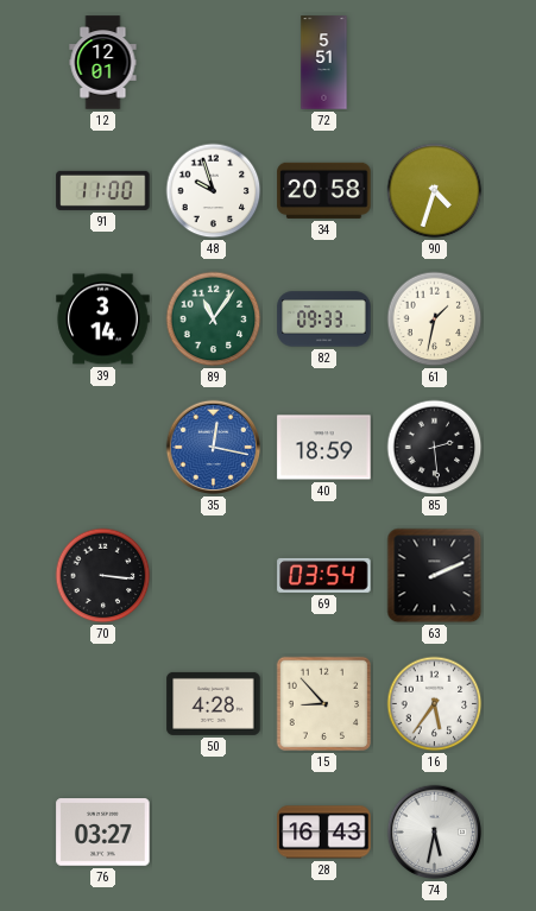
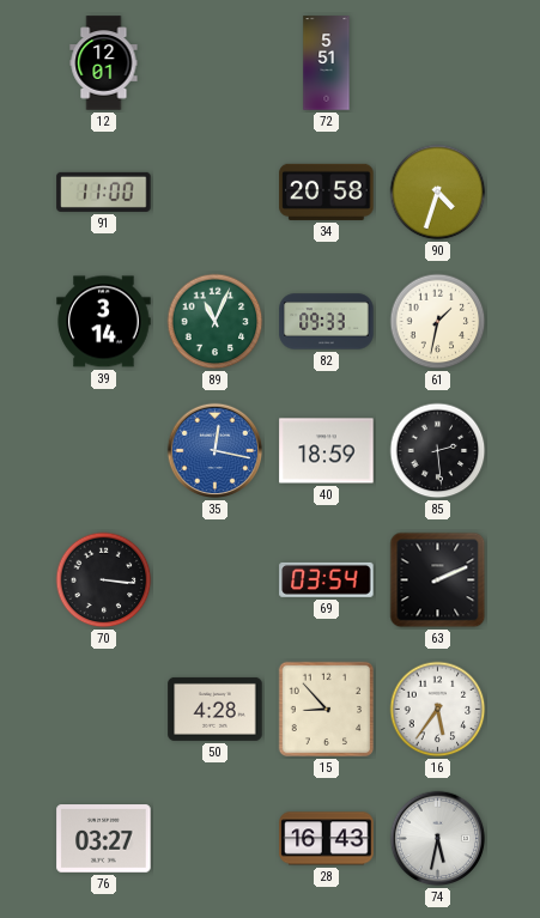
48: 9:57 -> none (214, 191)
89: 11:06 -> 11:04 (216, 322)
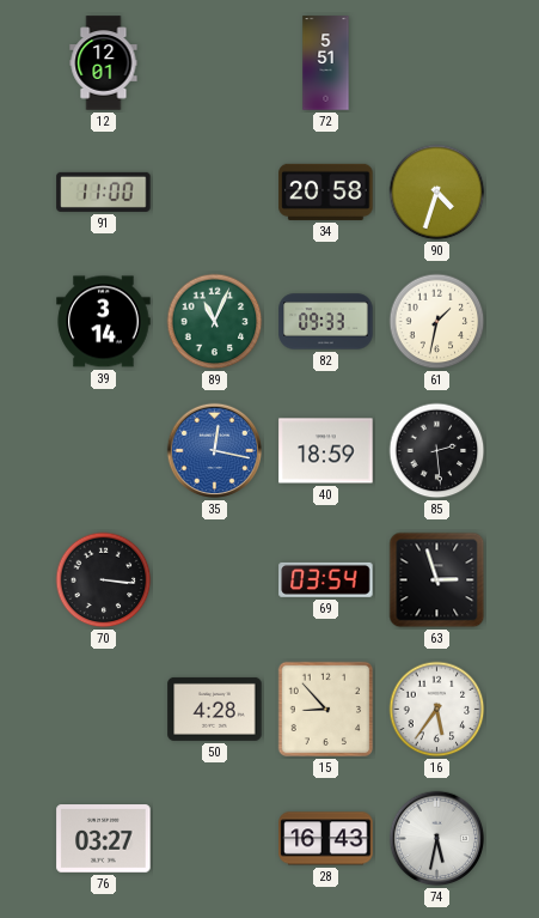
63: 2:11 -> 2:57 (437, 580)
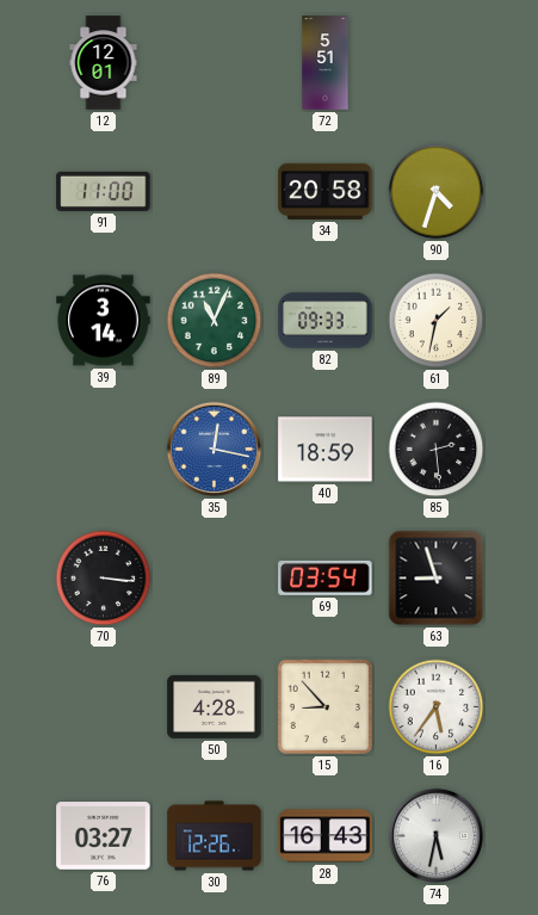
63: 2:57 -> 8:57 (437, 579)
30: none -> 12:26 (215, 836)
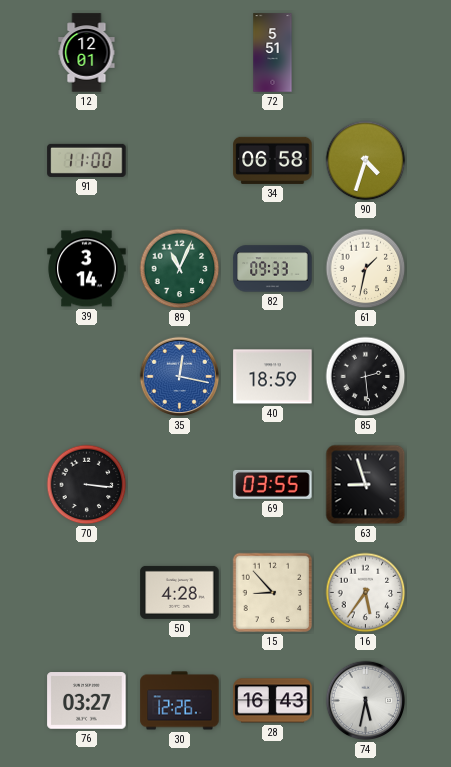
34: 20:58 -> 06:58 (273, 160)
69: 03:54 -> 03:55 (273, 484)
